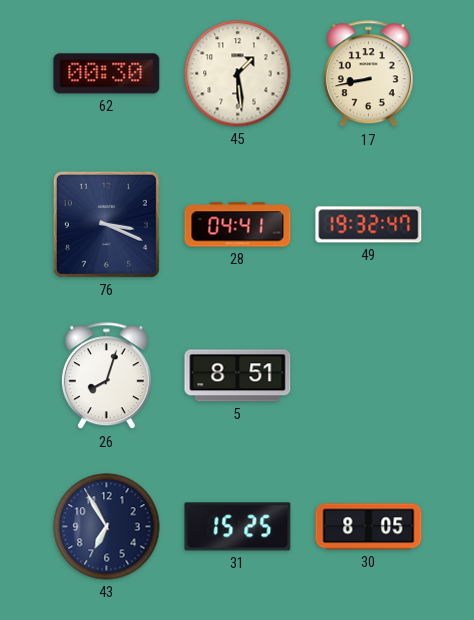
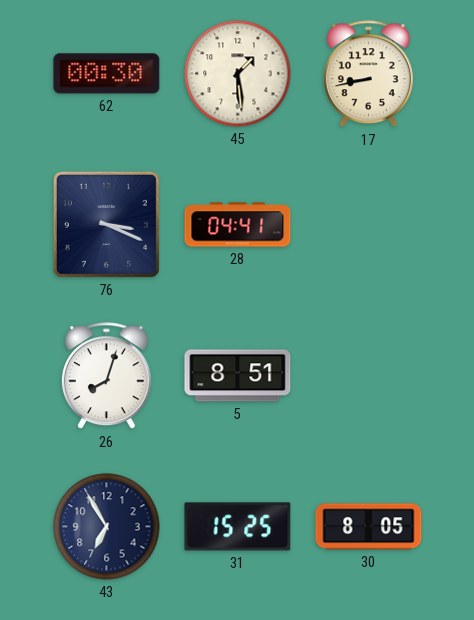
49: 19:32 -> none (369, 225)
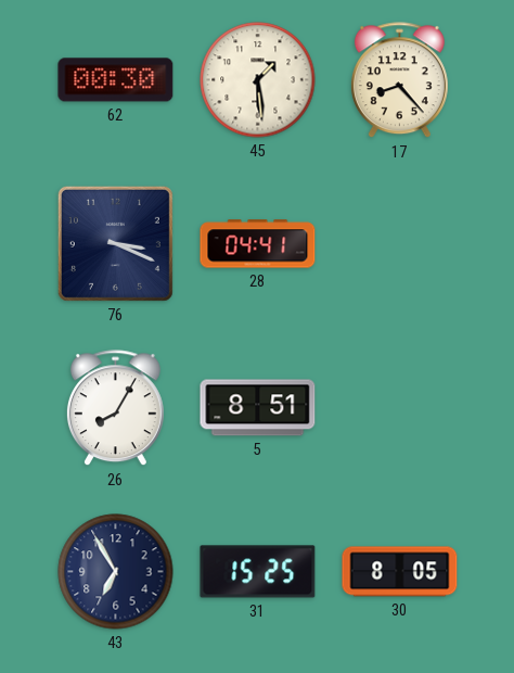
17: 8:43 -> 8:23 (399, 80)
26: 8:03 -> 8:05 (115, 408)
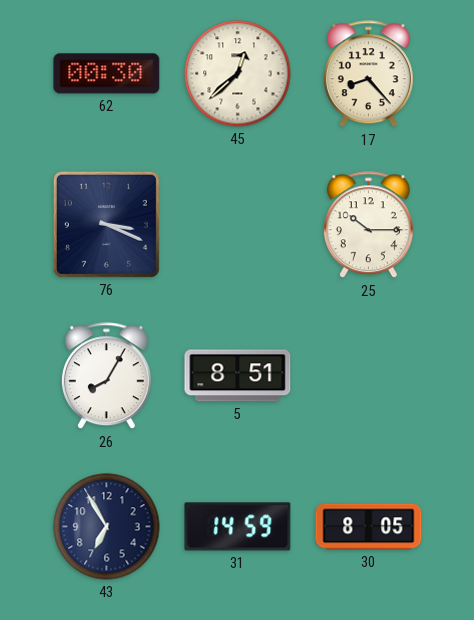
45: 1:29 -> 12:38 (238, 74)
28: 04:41 -> none (258, 244)
25: none -> 10:15 (368, 225)
31: 15:25 -> 14:59 (238, 527)
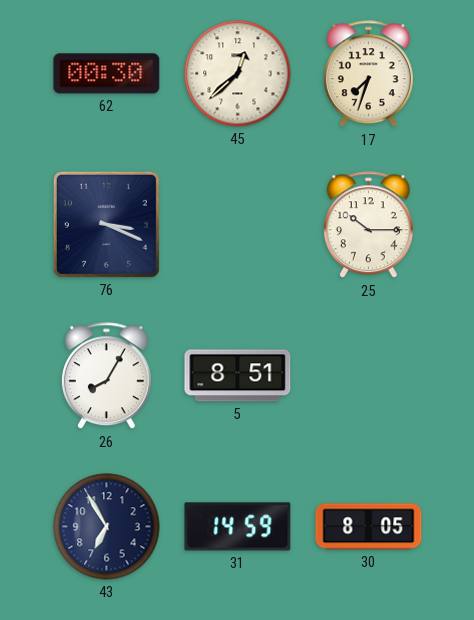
17: 8:23 -> 7:33 (368, 74)
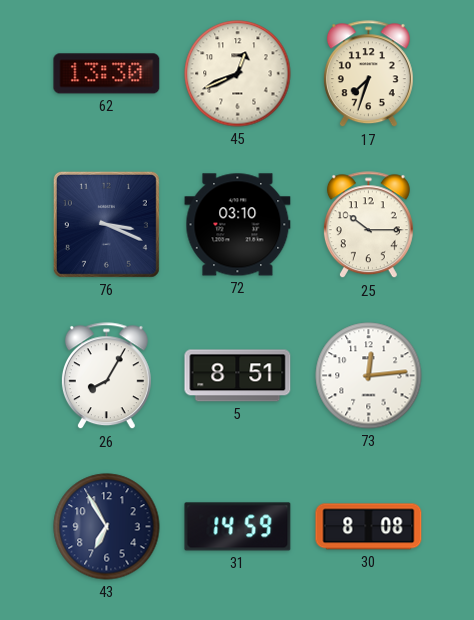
62: 00:30 -> 13:30 (107, 74)
45: 12:38 -> 12:41 (238, 74)
72: none -> 03:10 (238, 225)
73: none -> 12:14 (369, 376)
30: 8:05 -> 8:08 (369, 527)
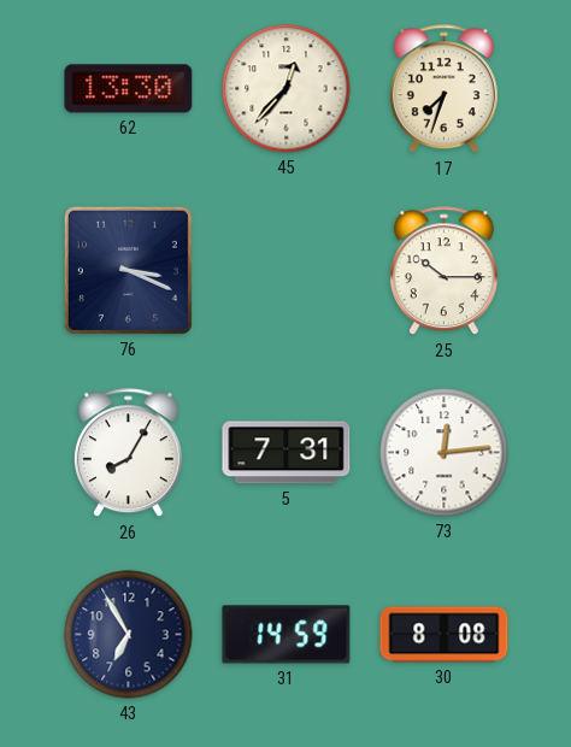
45: 12:41 -> 12:37 (287, 89)
72: 03:10 -> none (238, 225)
5: 8:51 -> 7:31 (287, 453)
